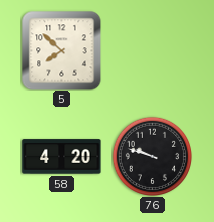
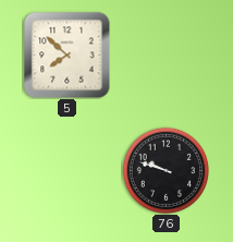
58: 4:20 -> none (62, 157)
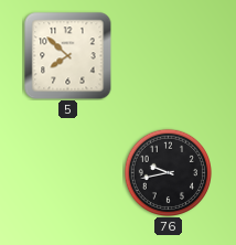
76: 9:48 -> 9:43 (168, 172)
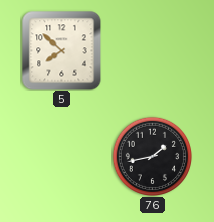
76: 9:43 -> 1:43 (152, 156)
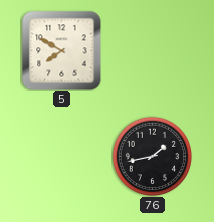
5: 7:52 -> 7:50 (61, 50)
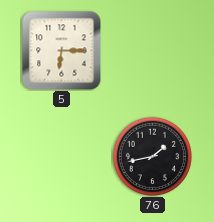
5: 7:50 -> 6:15 (61, 50)
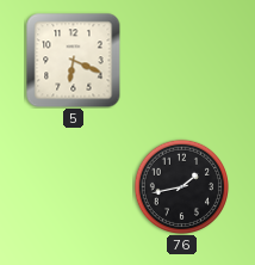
5: 6:15 -> 6:19 (73, 60)
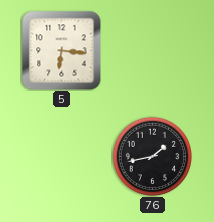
5: 6:19 -> 6:16 (61, 50)
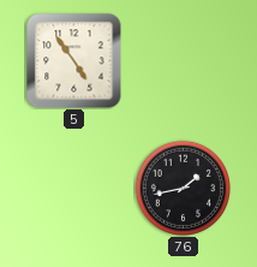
5: 6:16 -> 4:54 (73, 60)
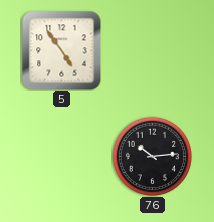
76: 1:43 -> 10:14 (152, 156)
